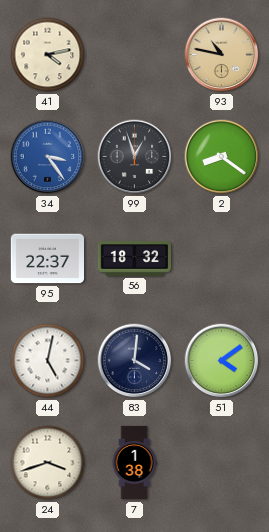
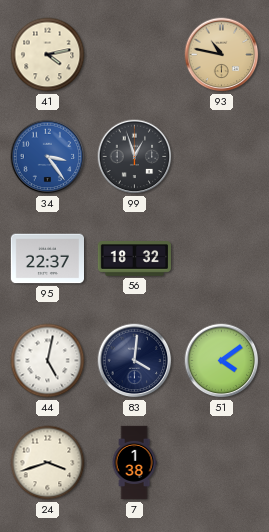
2: 8:21 -> none (222, 157)
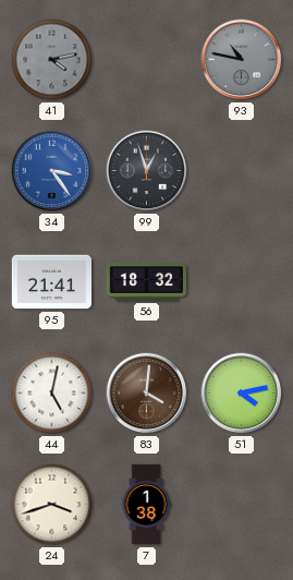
41 dial: cream -> grey (52, 60)
93 dial: champagne -> grey (242, 60)
95: 22:37 -> 21:41 (51, 282)
83 dial: navy -> brown (147, 394)
51: 4:09 -> 4:13 (242, 394)
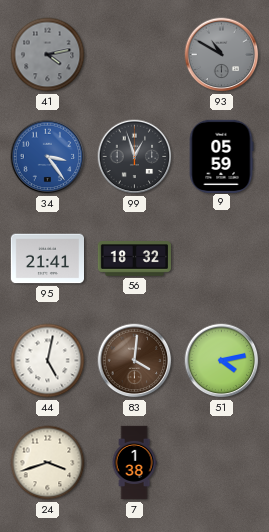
93: 10:47 -> 10:50 (222, 55)
9: none -> 05:59 (221, 156)
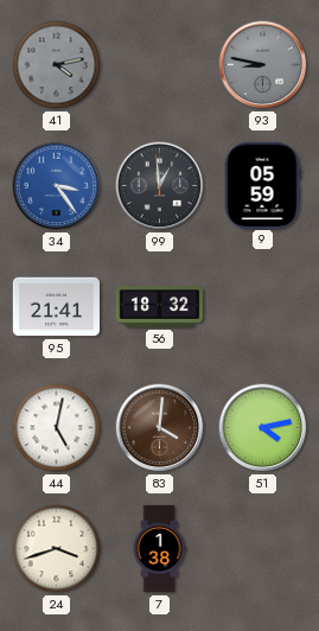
93: 10:50 -> 8:47 (263, 65)
99: 12:57 -> 12:59 (160, 186)
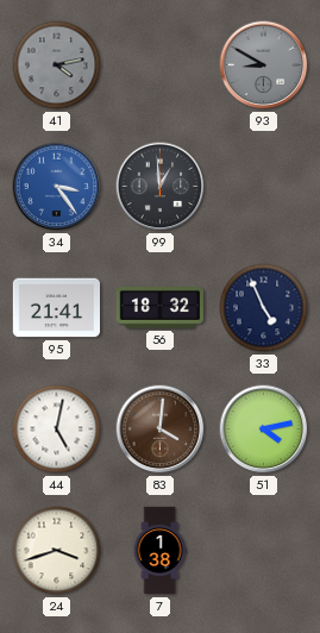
93: 8:47 -> 8:50 (264, 65)
9: 05:59 -> none (262, 185)
33: none -> 4:56 (264, 308)
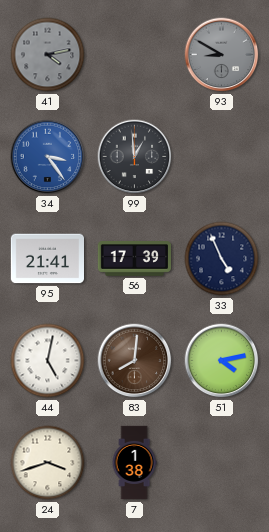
56: 18:32 -> 17:39 (134, 259)
83: 4:01 -> 8:01 (135, 361)
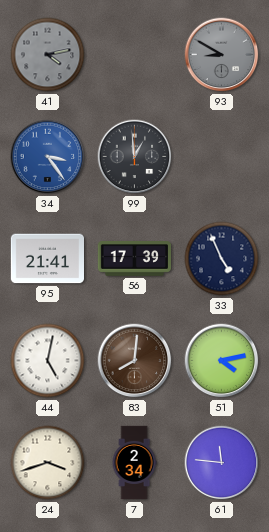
7: 1:38 -> 2:34 (134, 463)
61: none -> 11:46 (222, 463)
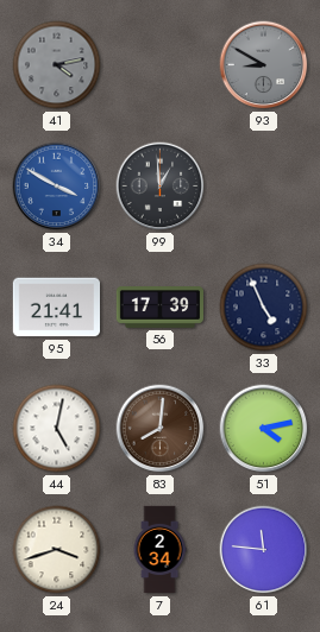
34: 3:24 -> 3:50 (57, 187)
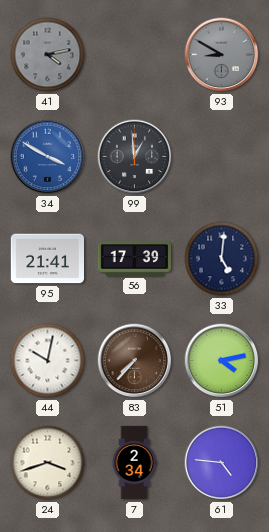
33: 4:56 -> 5:01 (222, 259)
44: 5:02 -> 10:02 (48, 361)
83: 8:01 -> 7:37 (135, 361)
61: 11:46 -> 4:46 (222, 463)
